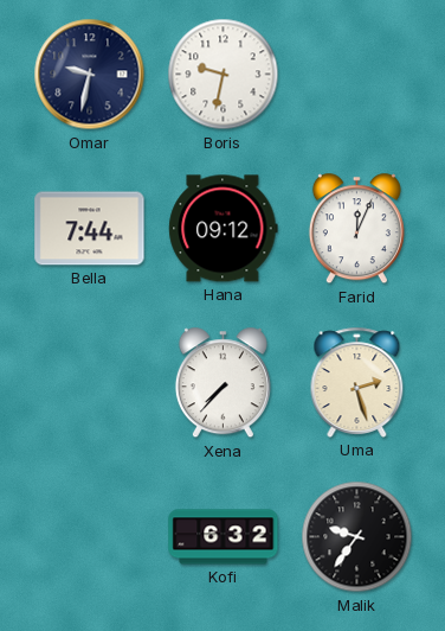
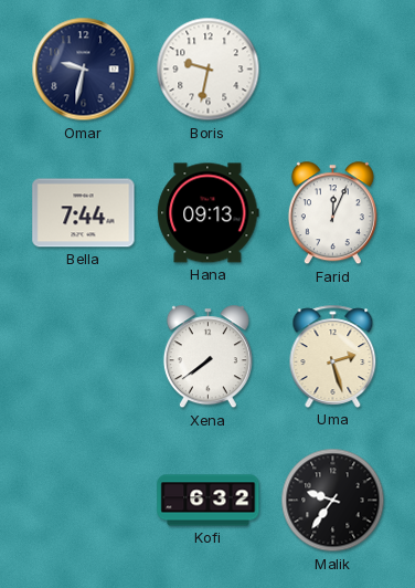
Hana: 09:12 -> 09:13 (209, 213)
Xena: 7:37 -> 7:39 (208, 357)
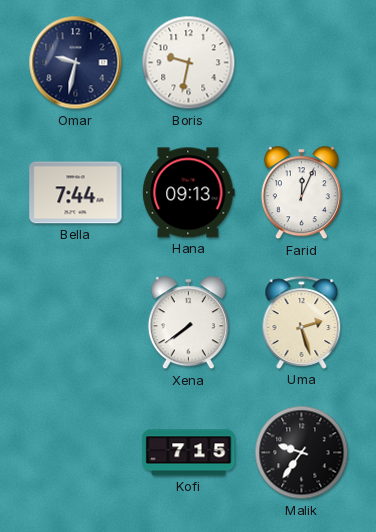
Kofi: 6:32 -> 7:15 (189, 453)
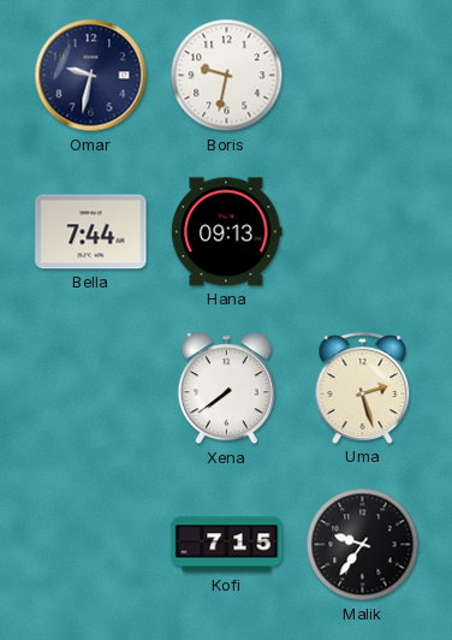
Farid: 12:04 -> none (301, 193)
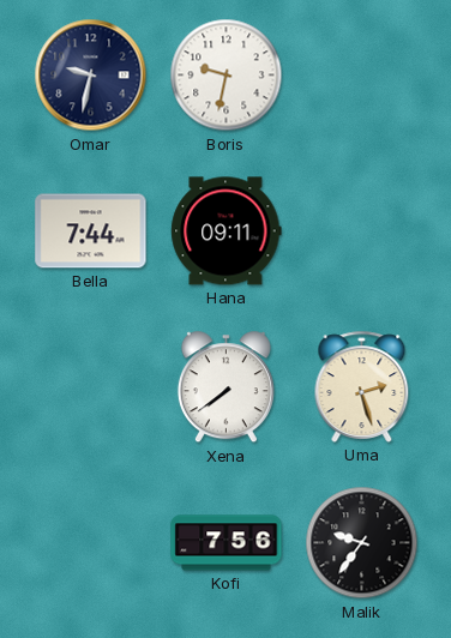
Hana: 09:13 -> 09:11 (227, 231)
Kofi: 7:15 -> 7:56 (227, 543)
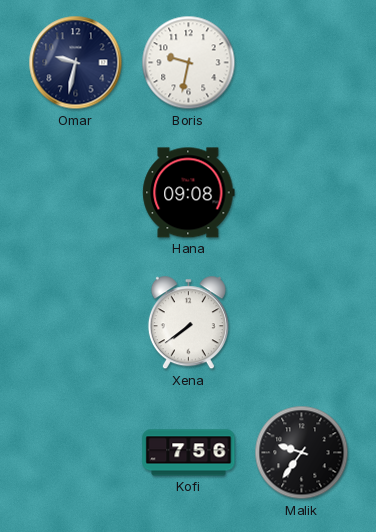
Bella: 7:44 -> none (91, 231)
Hana: 09:11 -> 09:08 (189, 193)
Uma: 2:27 -> none (362, 386)
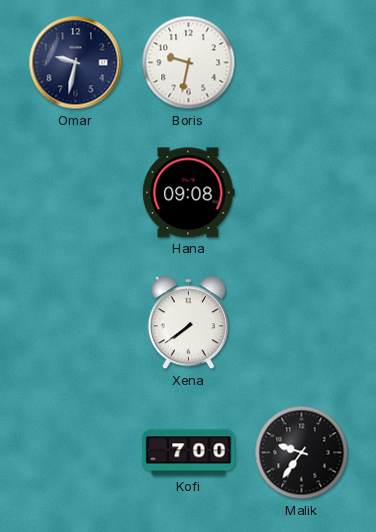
Kofi: 7:56 -> 7:00 (189, 453)
